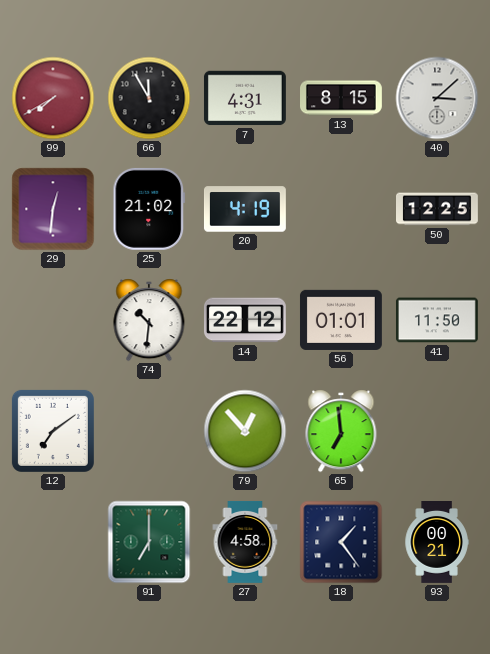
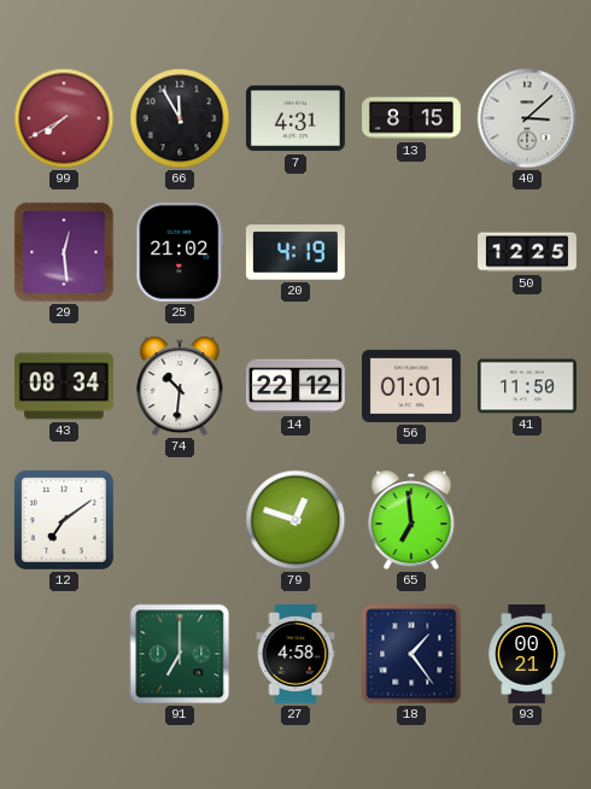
29: 12:31 -> 12:29 (64, 252)
43: none -> 08:34 (64, 386)
79: 12:53 -> 12:48 (295, 520)
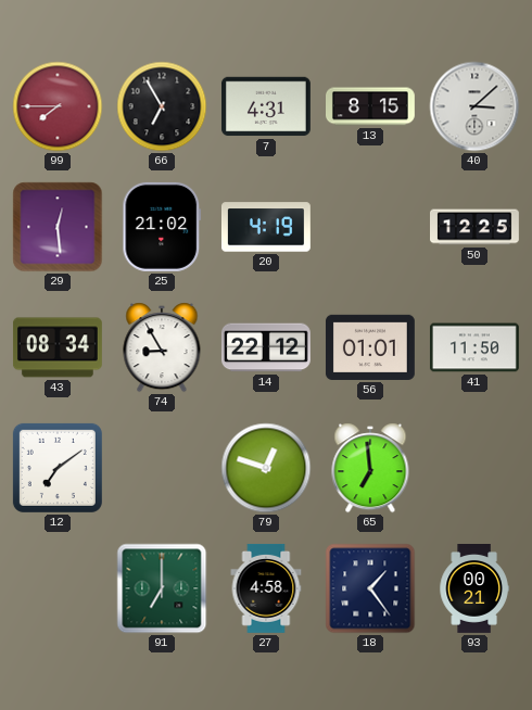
99: 7:40 -> 7:45 (58, 106)
66: 11:55 -> 6:55 (162, 106)
74: 10:31 -> 8:55 (162, 347)
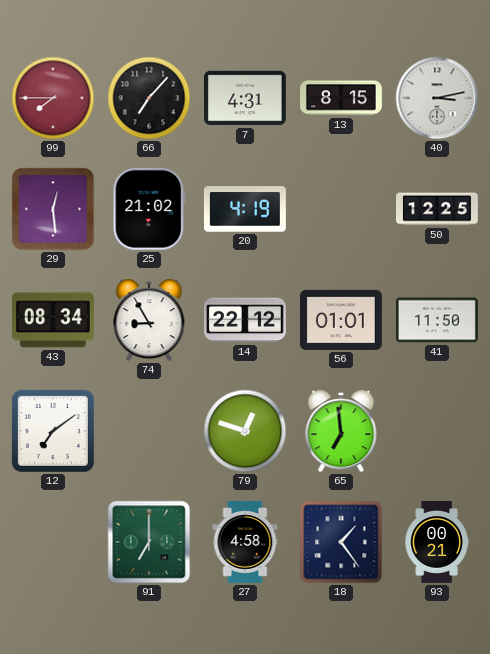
66: 6:55 -> 7:07 (149, 98)
40: 3:08 -> 3:13 (437, 98)
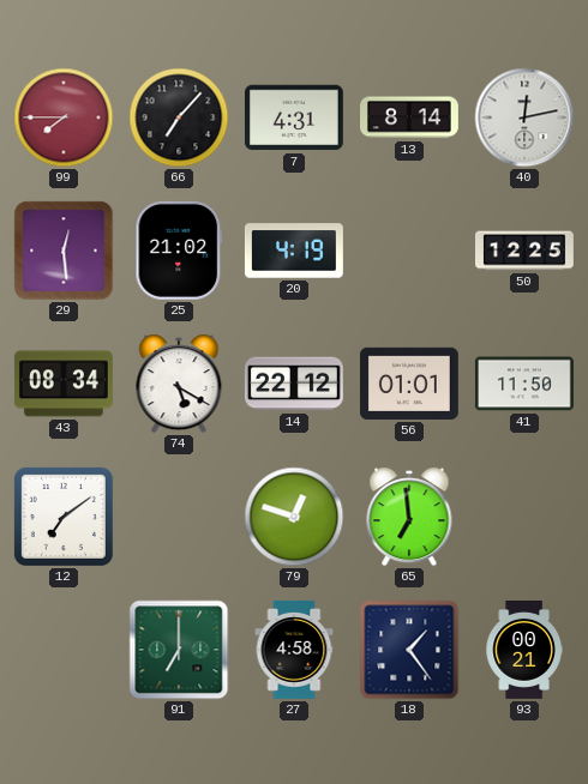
13: 8:15 -> 8:14 (410, 117)
40: 3:13 -> 12:13 (524, 117)
74: 8:55 -> 5:20 (179, 384)
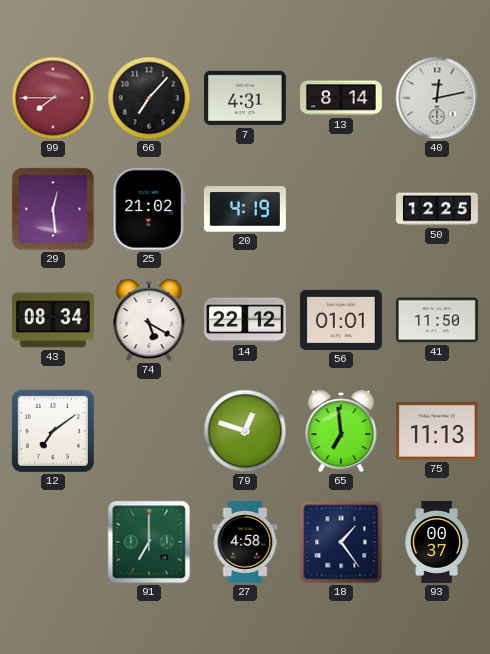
75: none -> 11:13 (437, 432)
93: 00:21 -> 00:37 (437, 543)
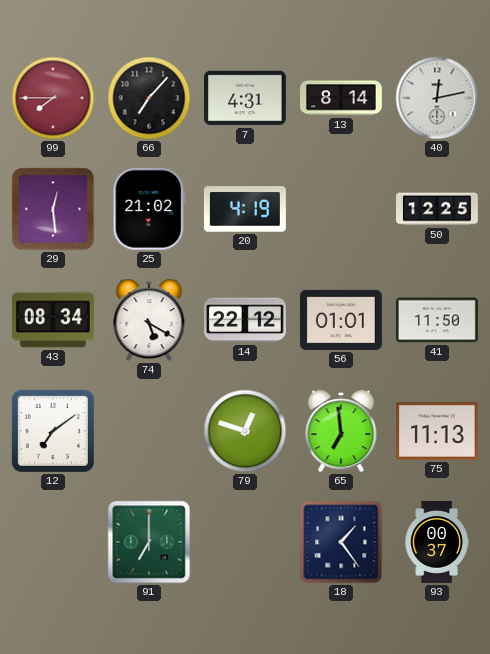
27: 4:58 -> none (245, 542)
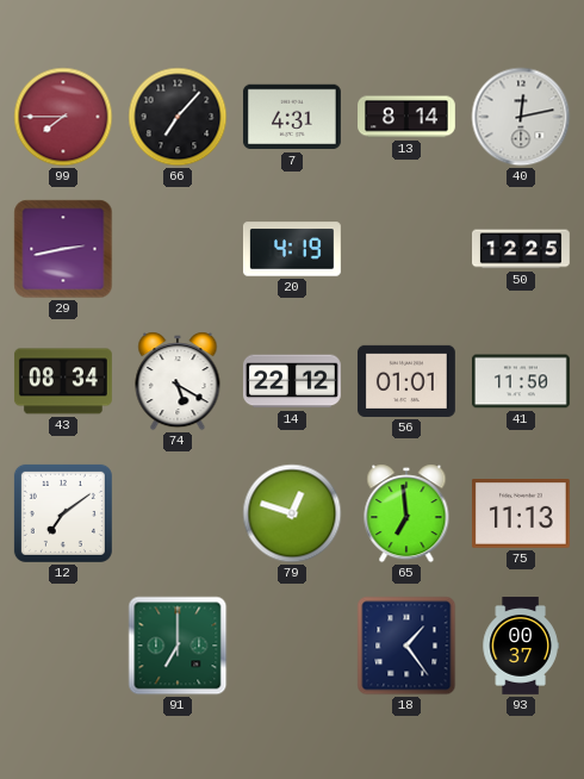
29: 12:29 -> 2:43 (63, 249)
25: 21:02 -> none (149, 209)
